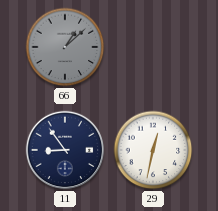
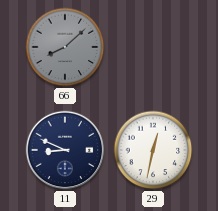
66: 1:08 -> 8:08 (65, 47)
11: 8:54 -> 8:49 (65, 150)
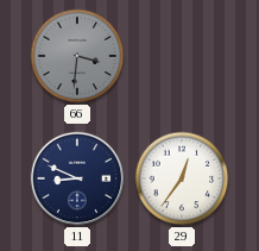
66: 8:08 -> 3:31 (77, 56)
29: 12:32 -> 12:36 (182, 178)
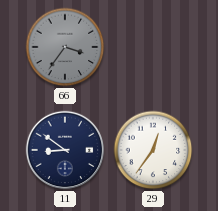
66: 3:31 -> 3:36 (65, 47)
11: 8:49 -> 8:51 (65, 150)
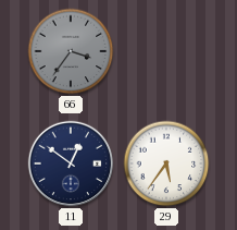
11: 8:51 -> 12:51 (71, 164)
29: 12:36 -> 5:36 (166, 164)
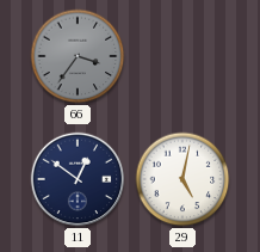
29: 5:36 -> 5:02 (182, 179)
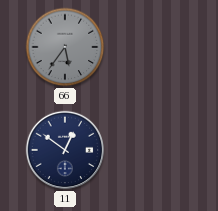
66: 3:36 -> 5:36 (65, 47)
29: 5:02 -> none (182, 179)
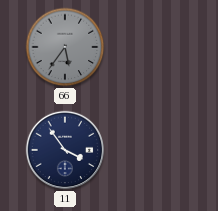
11: 12:51 -> 3:54 (65, 150)
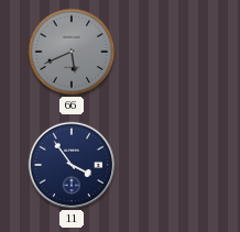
66: 5:36 -> 5:41 (72, 52)
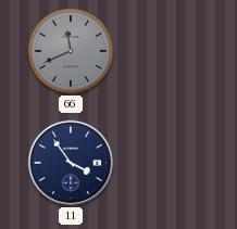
66: 5:41 -> 11:41 (71, 51)
